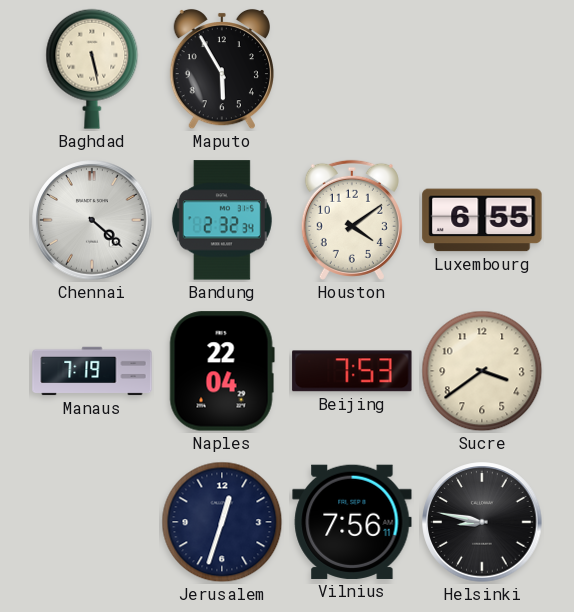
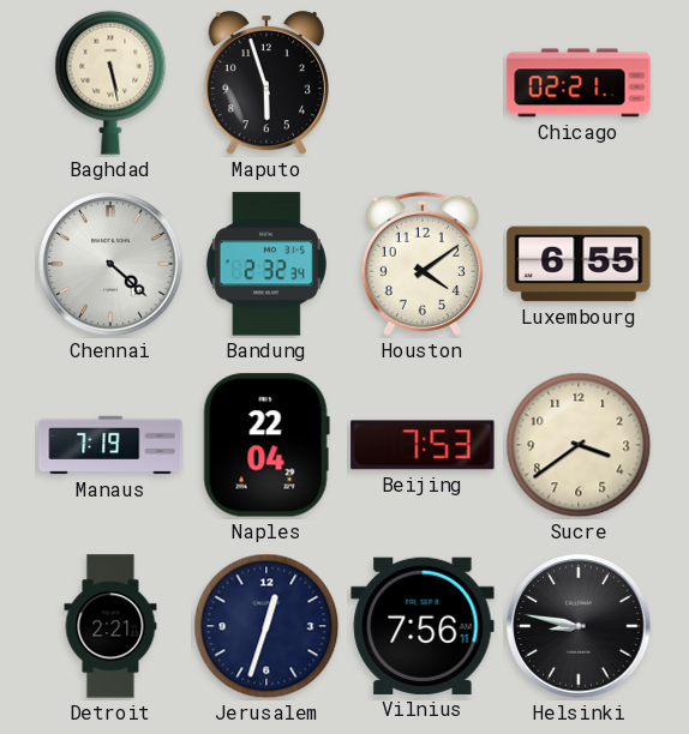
Maputo: 5:55 -> 5:57 (265, 83)
Chicago: none -> 02:21 (579, 83)
Detroit: none -> 2:21 (110, 626)
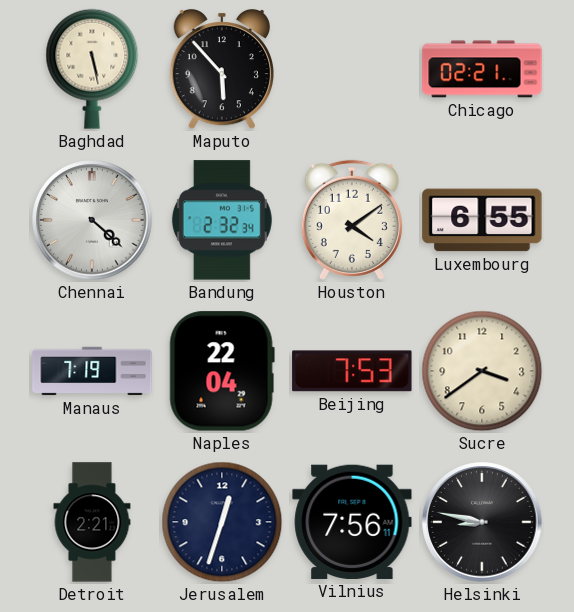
Maputo: 5:57 -> 5:53 (221, 69)
